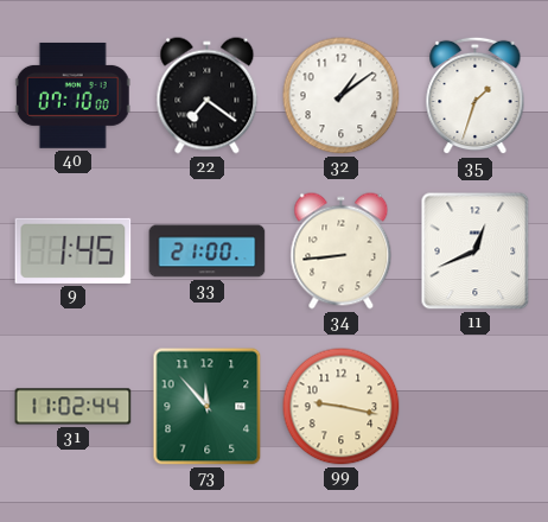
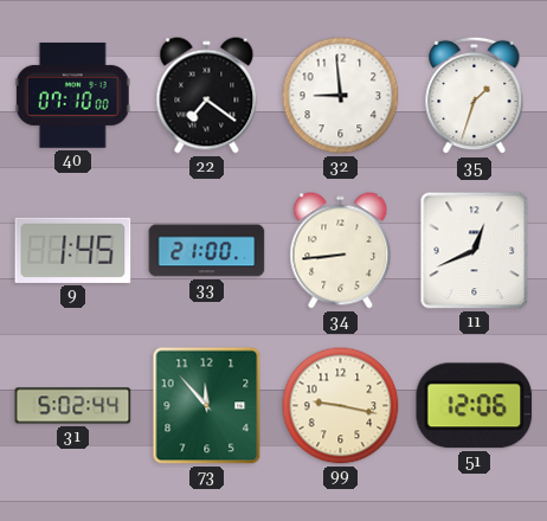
32: 1:09 -> 8:59 (341, 96)
31: 11:02 -> 5:02 (73, 406)
51: none -> 12:06 (475, 406)
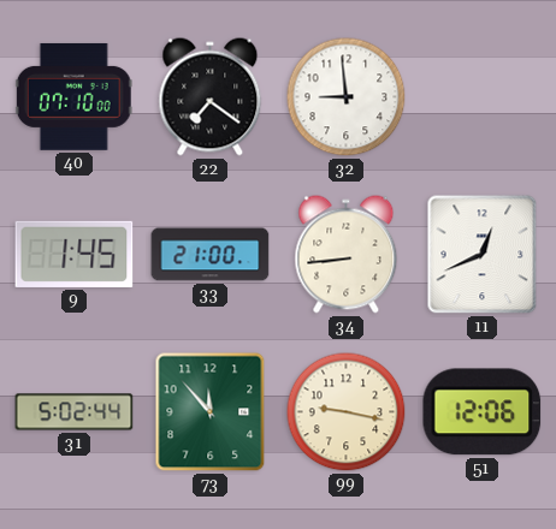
35: 1:33 -> none (475, 96)
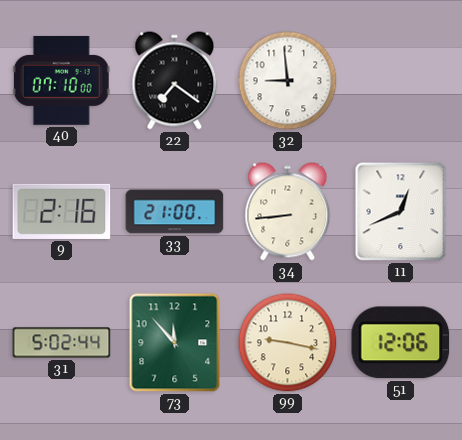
9: 1:45 -> 2:16 (62, 211)
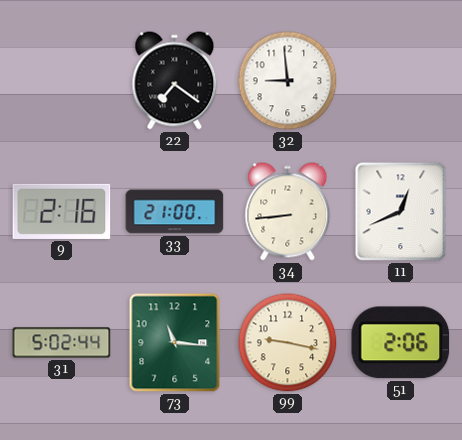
40: 07:10 -> none (61, 80)
73: 11:53 -> 11:16 (175, 343)
51: 12:06 -> 2:06 (401, 343)
